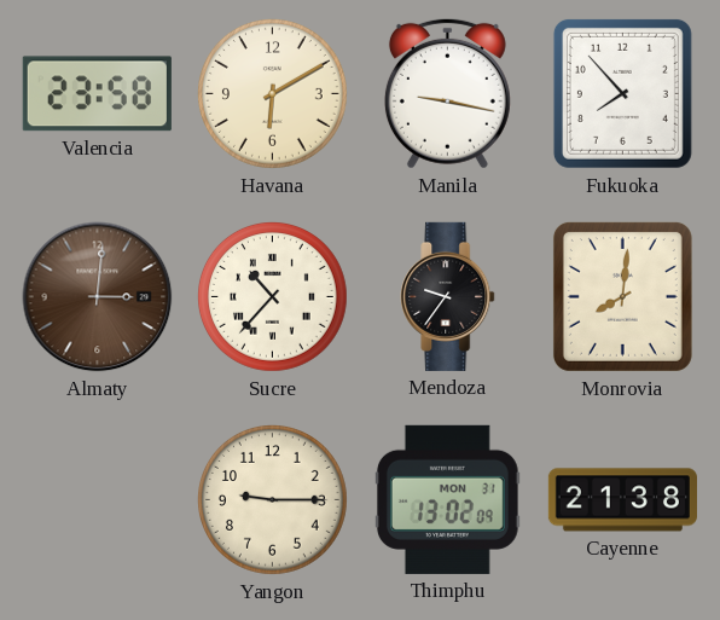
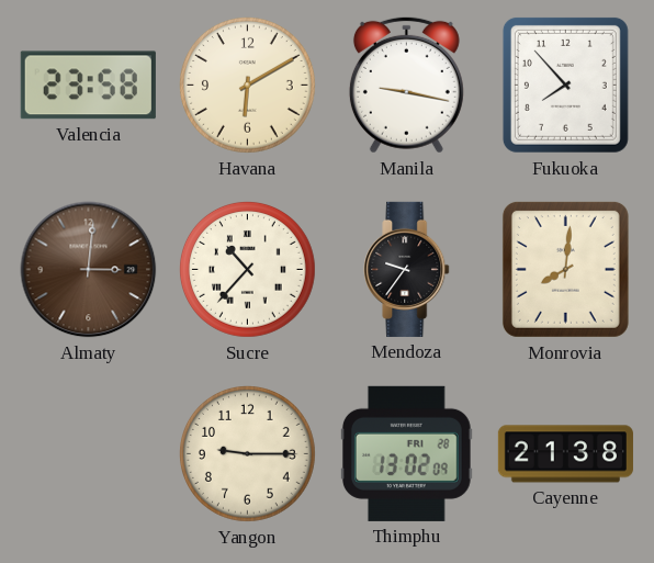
Thimphu date: MON 31 -> FRI 28 (406, 453)
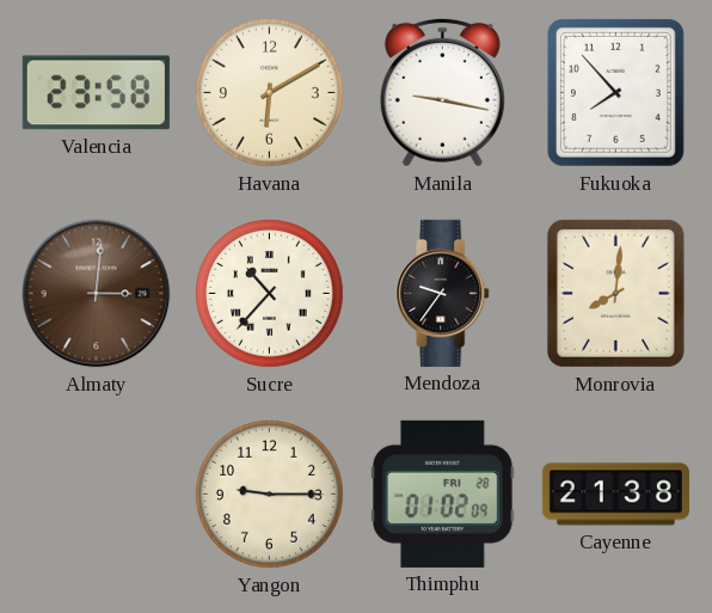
Thimphu: 13:02 -> 01:02 (442, 494)
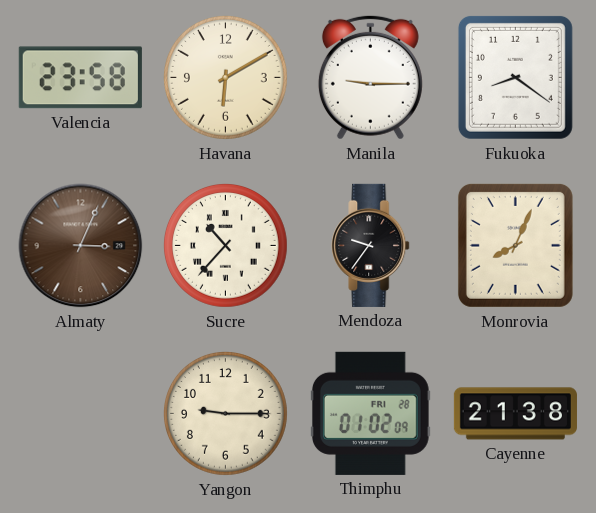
Manila: 9:17 -> 9:15 (370, 77)
Fukuoka: 7:53 -> 8:21 (515, 77)
Almaty: 3:01 -> 3:04 (81, 246)
Monrovia: 8:01 -> 8:04 (515, 245)
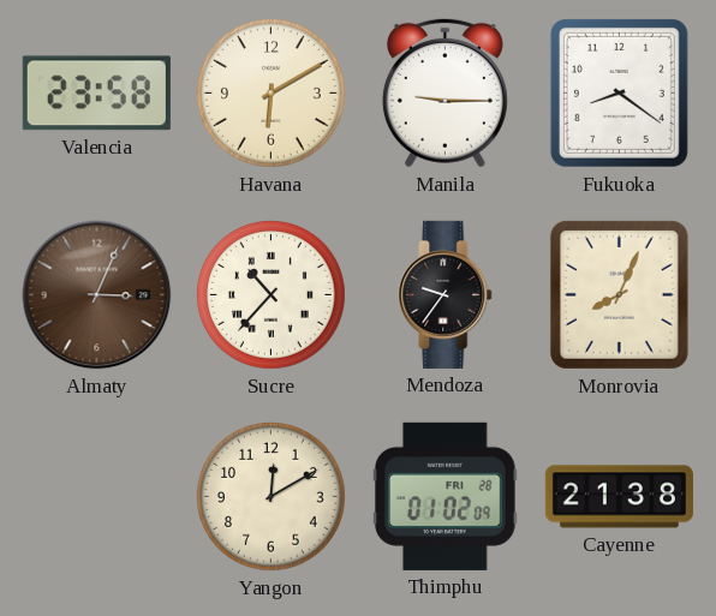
Yangon: 9:15 -> 12:10 (270, 496)
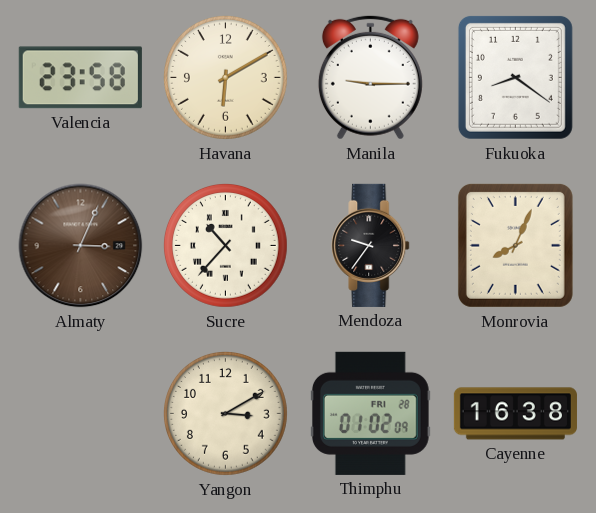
Yangon: 12:10 -> 3:10 (225, 413)
Cayenne: 21:38 -> 16:38 (515, 414)
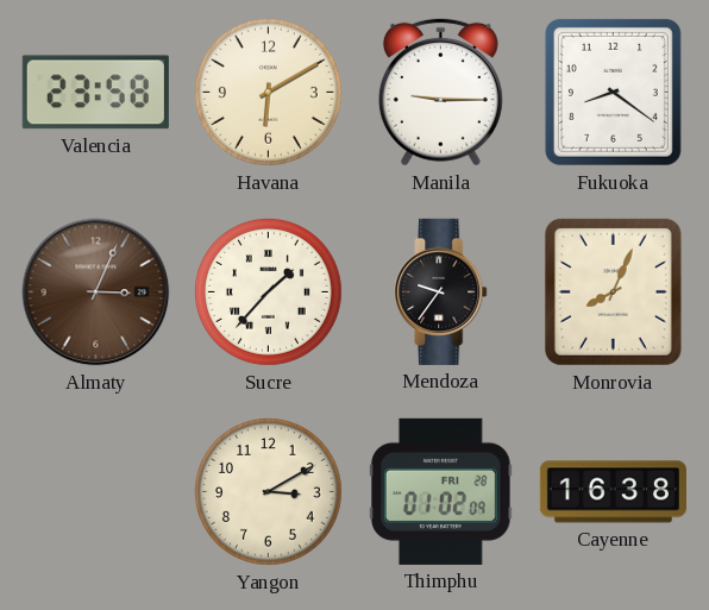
Sucre: 10:37 -> 1:37 (268, 291)
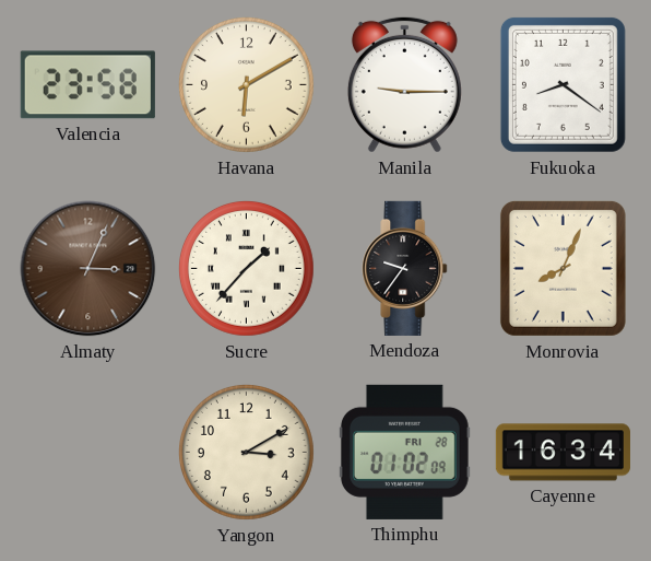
Cayenne: 16:38 -> 16:34 (563, 453)
